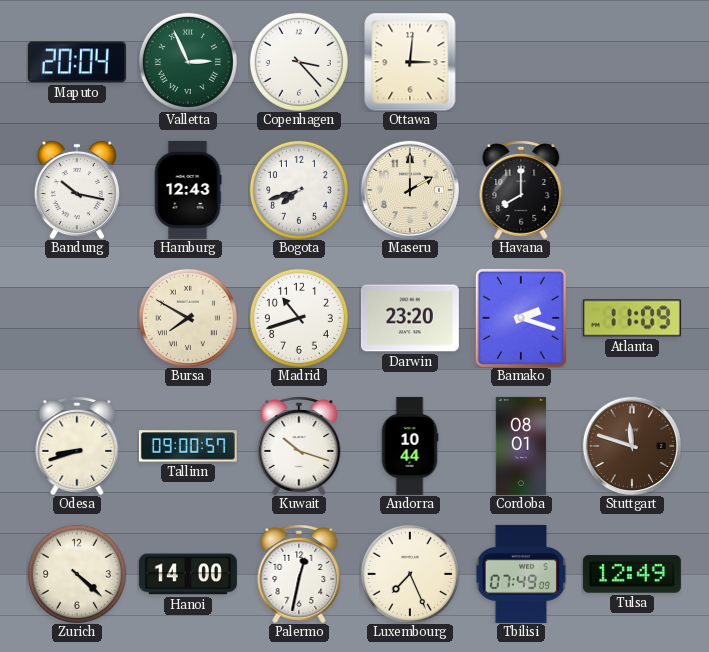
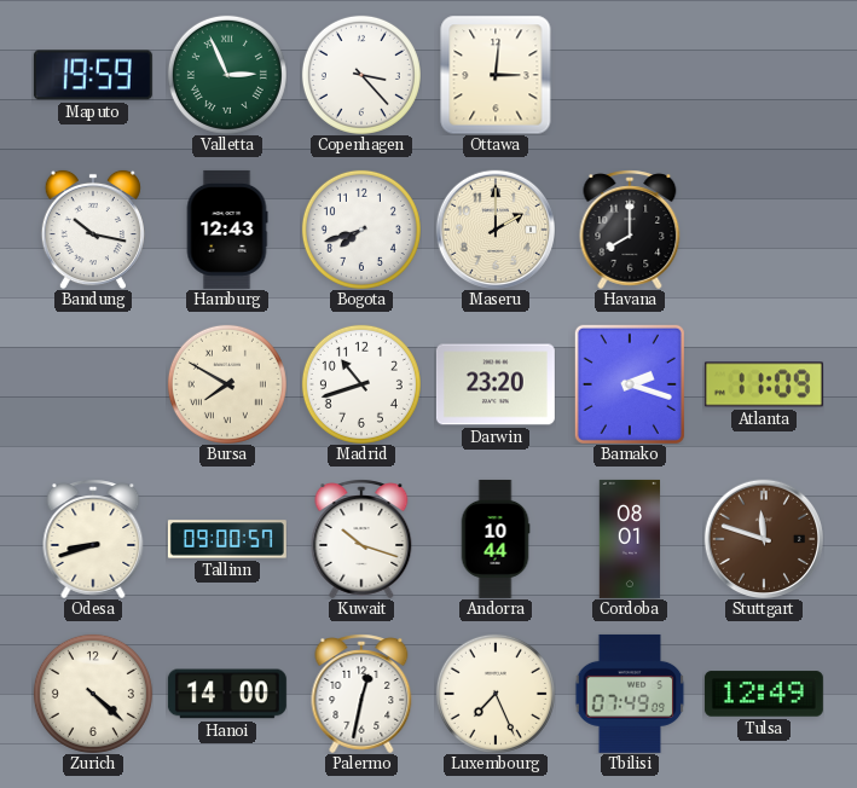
Maputo: 20:04 -> 19:59 (93, 75)
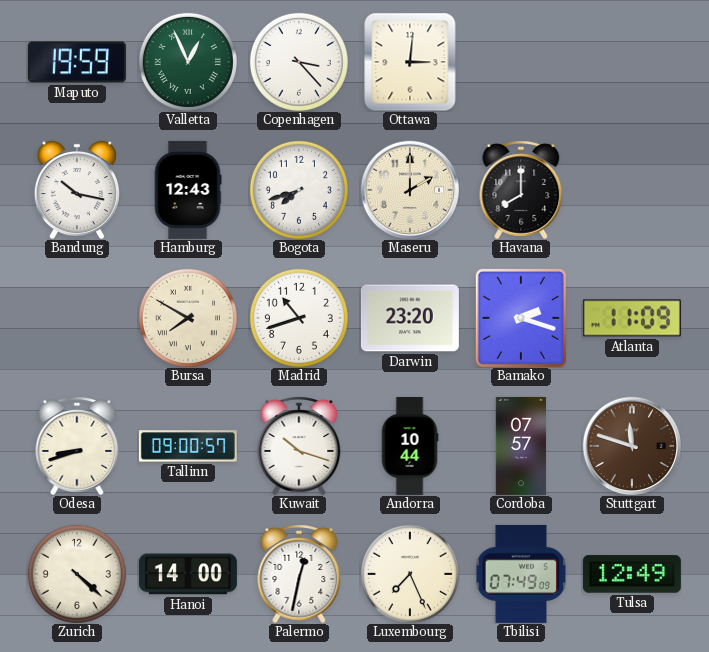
Valletta: 2:56 -> 12:56 (188, 62)
Cordoba: 08:01 -> 07:57 (521, 446)
